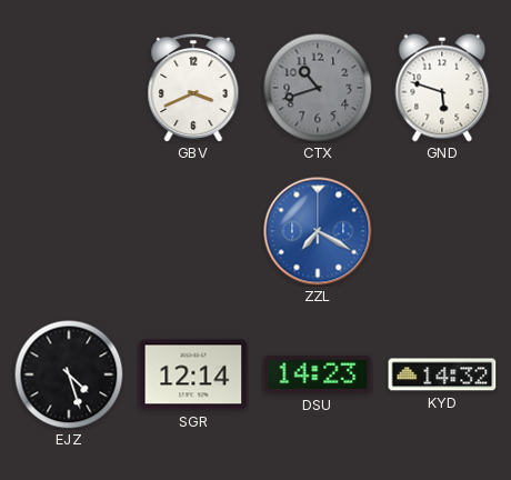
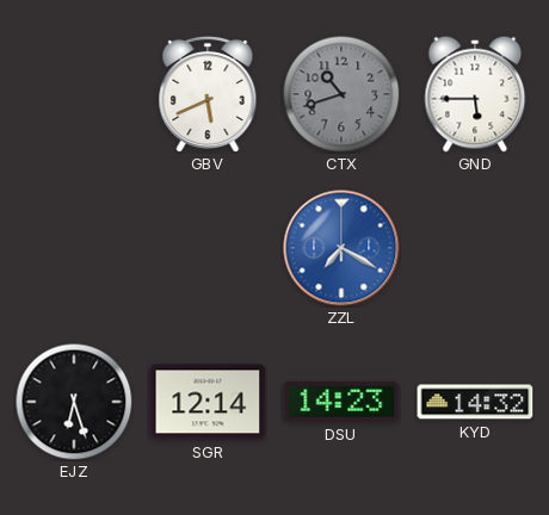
GBV: 3:41 -> 5:41 (208, 94)
GND: 5:48 -> 5:45 (475, 94)
EJZ: 4:27 -> 6:27 (74, 402)
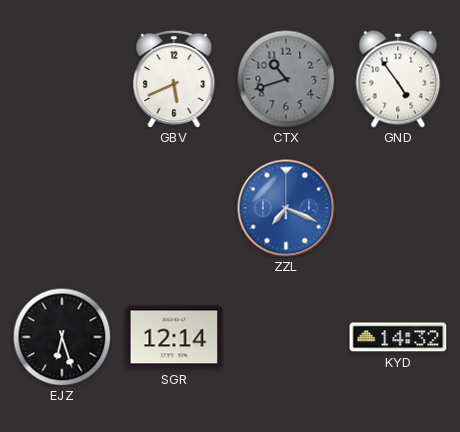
GND: 5:45 -> 4:54 (398, 79)
ZZL: 7:20 -> 7:19 (286, 208)
DSU: 14:23 -> none (341, 402)
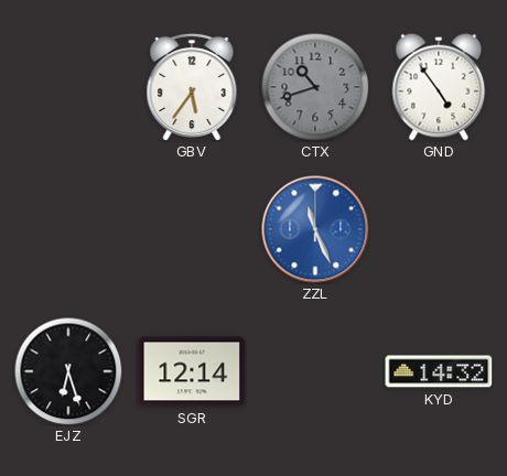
GBV: 5:41 -> 5:36 (192, 87)
ZZL: 7:19 -> 11:26 (315, 229)
